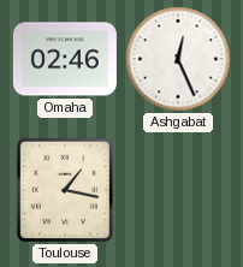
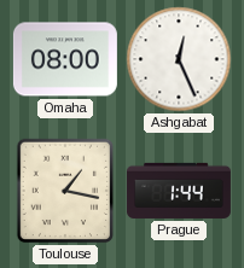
Omaha: 02:46 -> 08:00 (65, 59)
Prague: none -> 1:44 (179, 191)
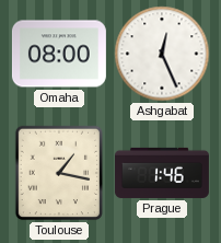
Prague: 1:44 -> 1:46 (162, 173)
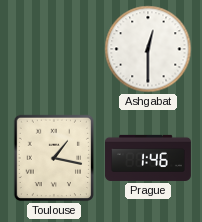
Omaha: 08:00 -> none (59, 54)
Ashgabat: 12:26 -> 12:30 (148, 49)
